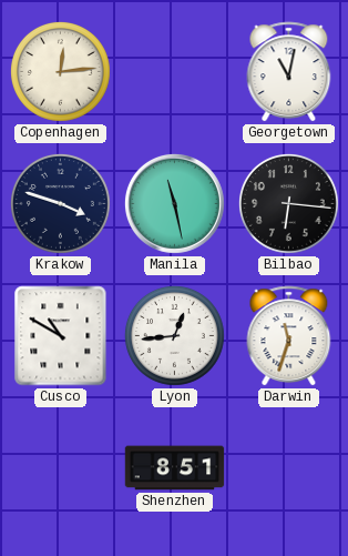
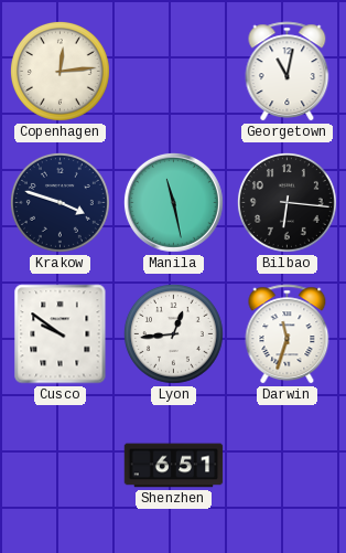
Cusco: 10:50 -> 9:51 (61, 334)
Shenzhen: 8:51 -> 6:51 (174, 466)
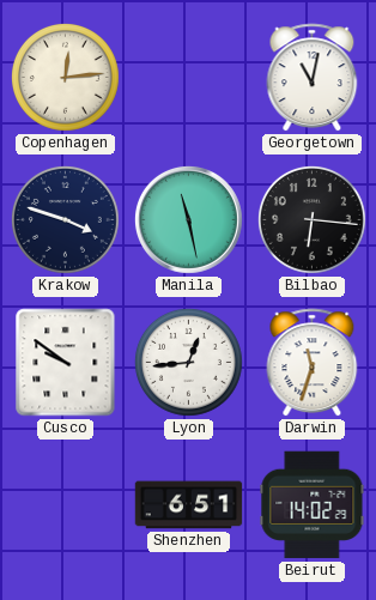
Beirut: none -> 14:02 (313, 505)
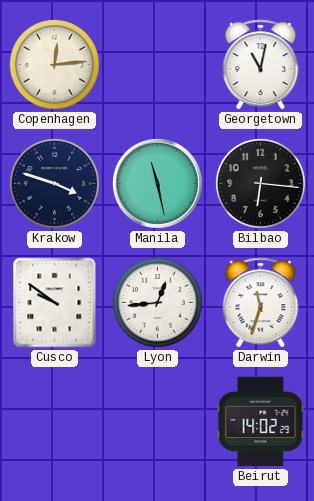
Shenzhen: 6:51 -> none (189, 505)
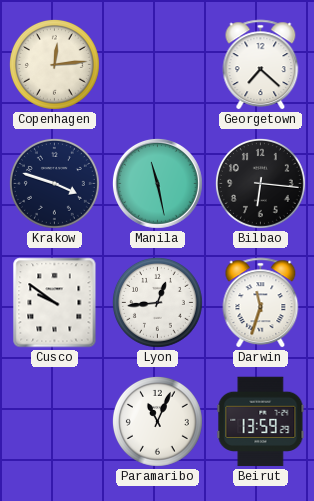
Georgetown: 11:02 -> 7:22 (261, 65)
Paramaribo: none -> 11:04 (157, 421)
Beirut: 14:02 -> 13:59 (261, 422)
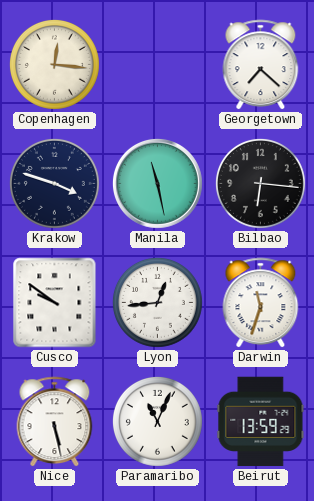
Copenhagen: 12:14 -> 12:16 (54, 64)
Nice: none -> 5:28 (55, 422)
